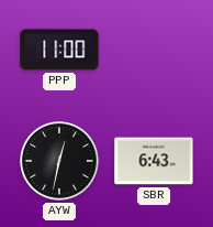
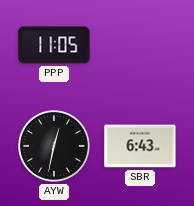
PPP: 11:00 -> 11:05 (54, 45)
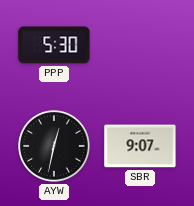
PPP: 11:05 -> 5:30 (54, 45)
SBR: 6:43 -> 9:07 (140, 146)
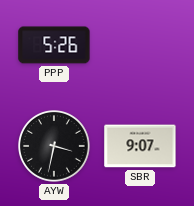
PPP: 5:30 -> 5:26 (54, 45)
AYW: 12:32 -> 3:32 (55, 147)
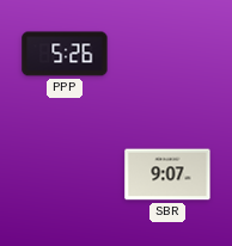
AYW: 3:32 -> none (55, 147)
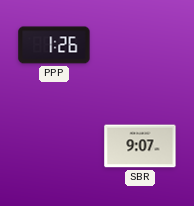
PPP: 5:26 -> 1:26 (54, 45)
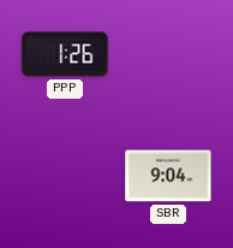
SBR: 9:07 -> 9:04 (168, 176)
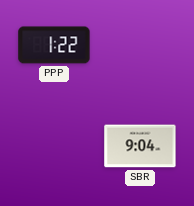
PPP: 1:26 -> 1:22 (54, 45)
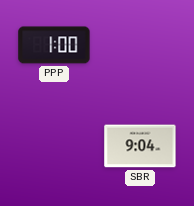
PPP: 1:22 -> 1:00 (54, 45)
